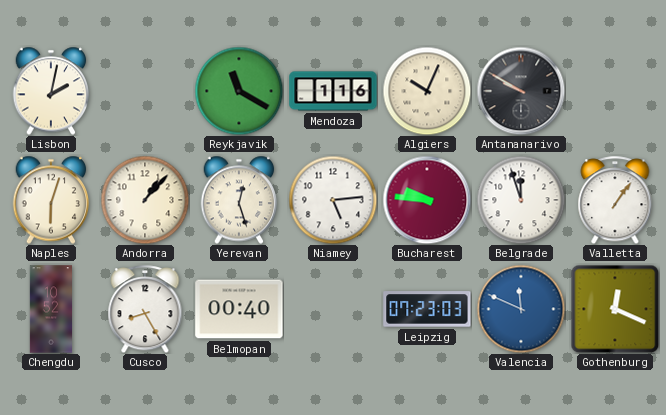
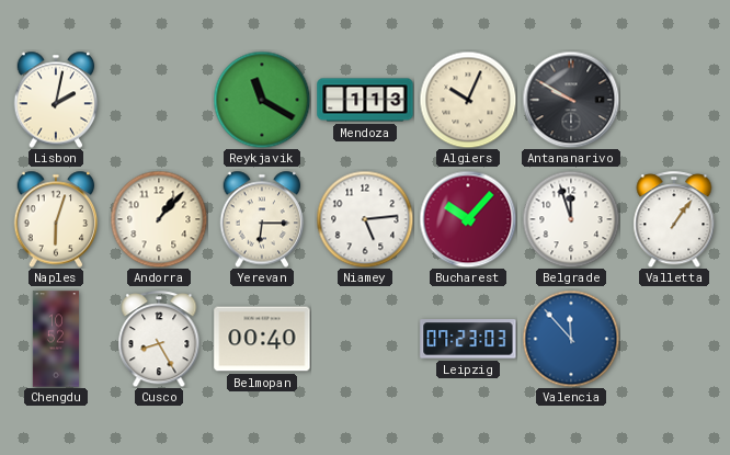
Mendoza: 1:16 -> 1:13 (365, 100)
Yerevan: 12:27 -> 6:15 (262, 219)
Bucharest: 9:46 -> 10:07 (468, 219)
Valencia: 11:49 -> 11:53 (571, 339)
Gothenburg: 12:19 -> none (615, 309)
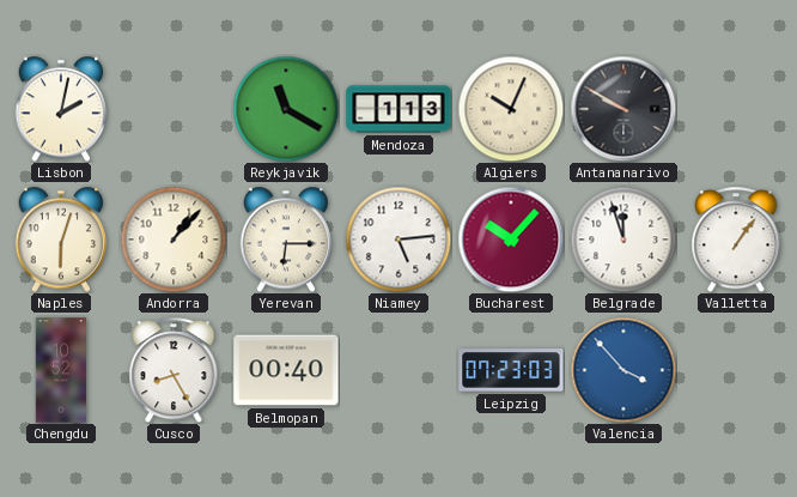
Valencia: 11:53 -> 3:53 (623, 370)
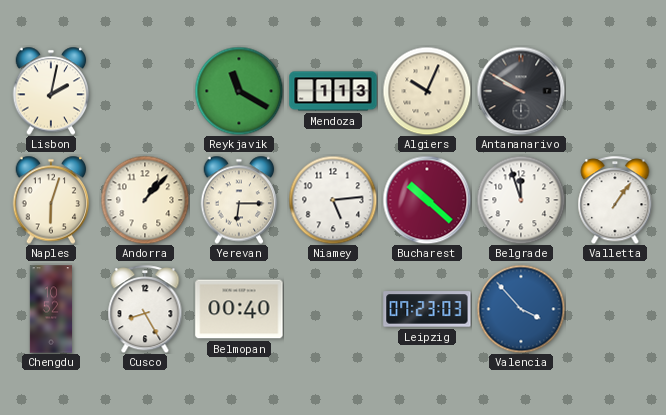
Bucharest: 10:07 -> 10:22 (427, 200)
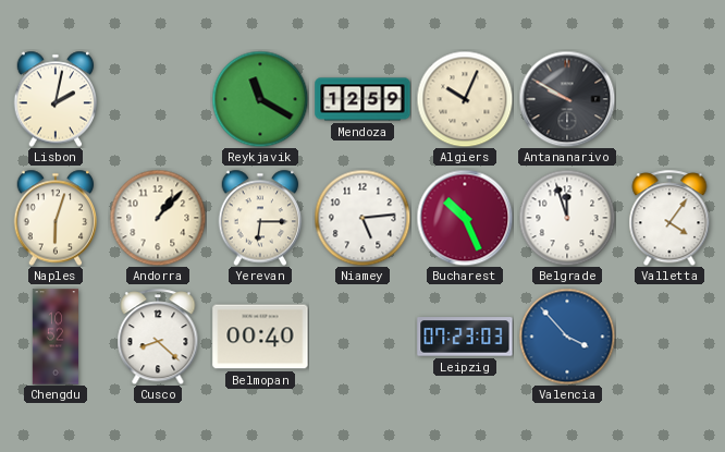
Mendoza: 1:13 -> 12:59 (362, 99)
Bucharest: 10:22 -> 10:26 (465, 218)
Valletta: 1:06 -> 4:06 (669, 218)
Cusco: 8:25 -> 8:22 (158, 337)
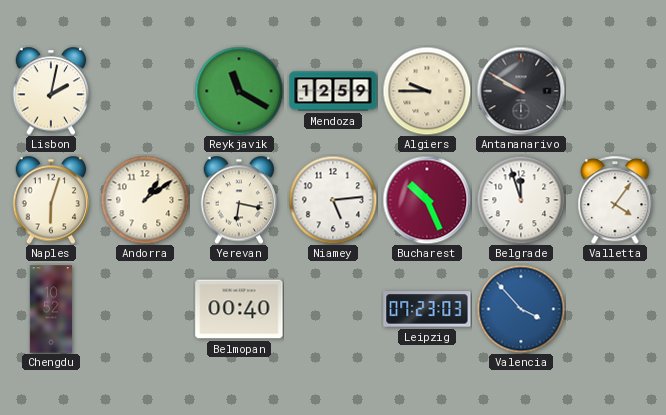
Algiers: 10:04 -> 9:45 (427, 91)
Andorra: 1:07 -> 1:09 (145, 200)
Yerevan: 6:15 -> 6:17 (239, 200)
Cusco: 8:22 -> none (158, 337)
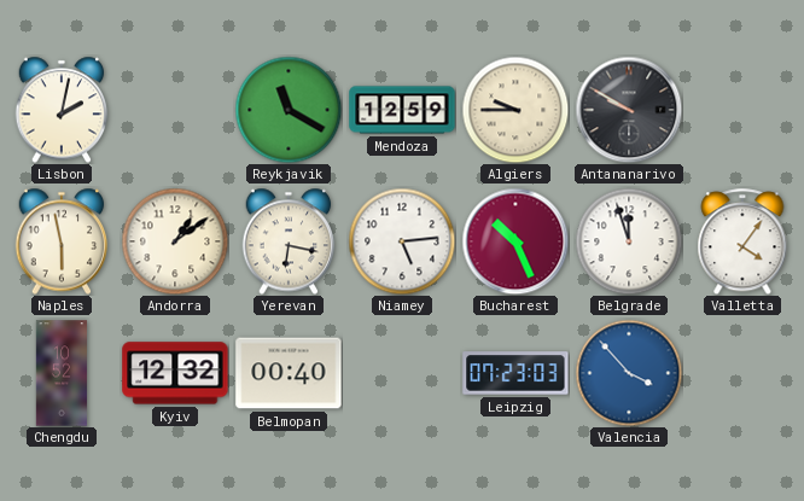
Naples: 6:03 -> 5:58 (62, 241)
Kyiv: none -> 12:32 (175, 373)
